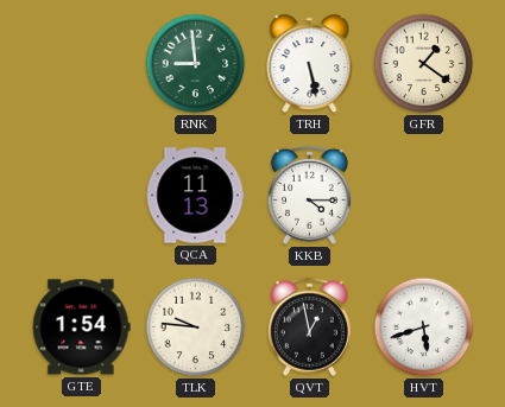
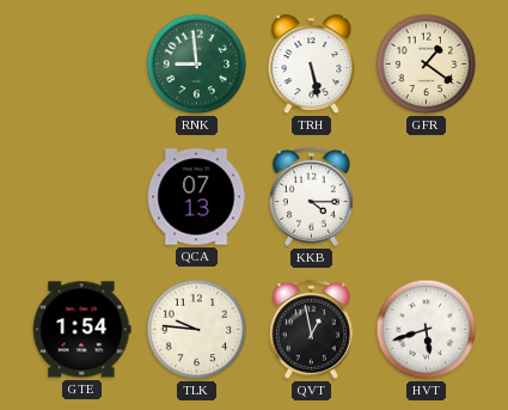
QCA: 11:13 -> 07:13 (196, 197)
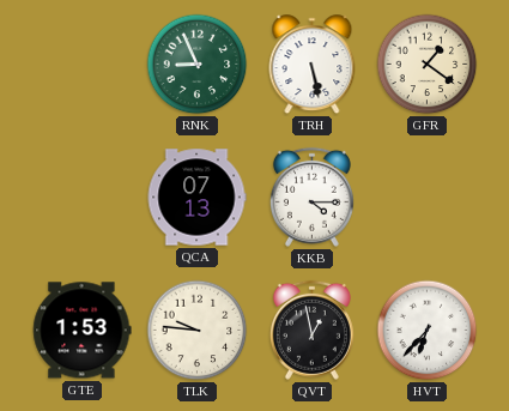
RNK: 8:59 -> 8:56 (198, 65)
GTE: 1:54 -> 1:53 (83, 331)
HVT: 5:42 -> 6:37 (428, 331)
